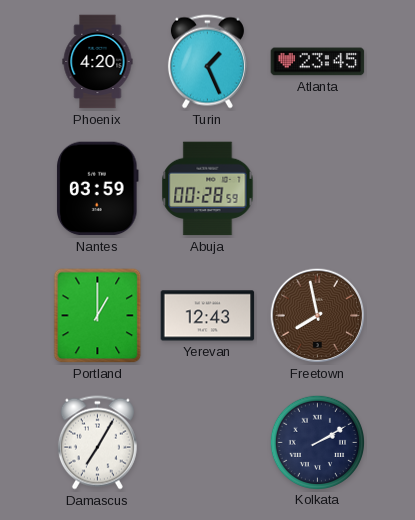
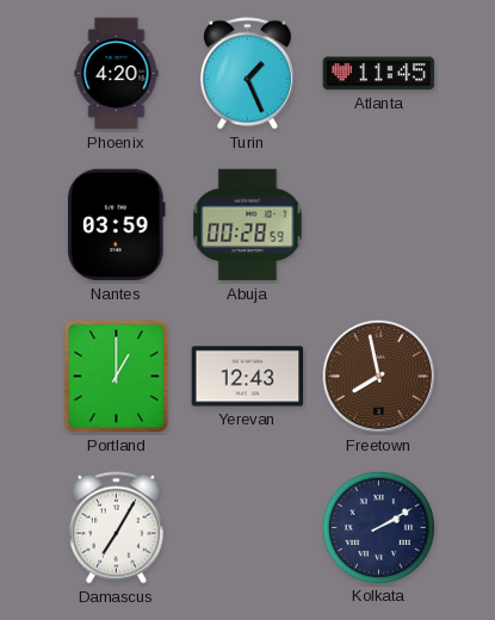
Atlanta: 23:45 -> 11:45 (379, 74)
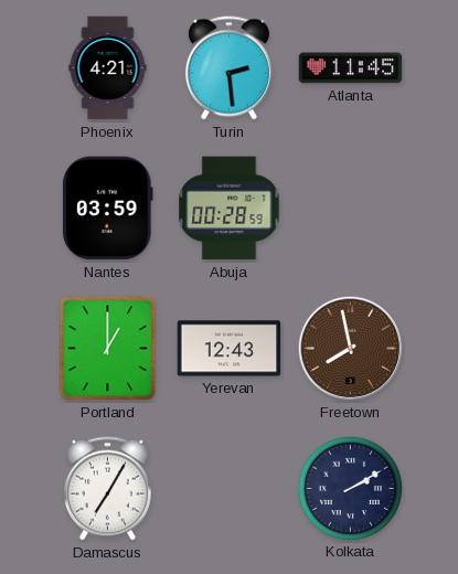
Phoenix: 4:20 -> 4:21 (108, 68)
Turin: 1:26 -> 2:29 (228, 68)
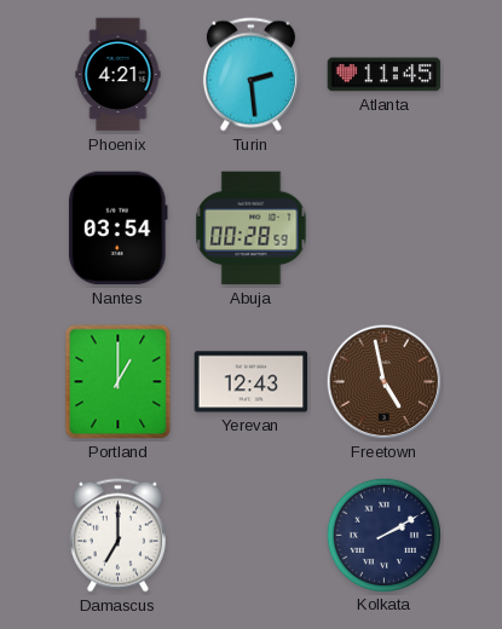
Nantes: 03:59 -> 03:54 (119, 229)
Freetown: 7:58 -> 4:58 (385, 382)
Damascus: 7:05 -> 7:00 (117, 536)
